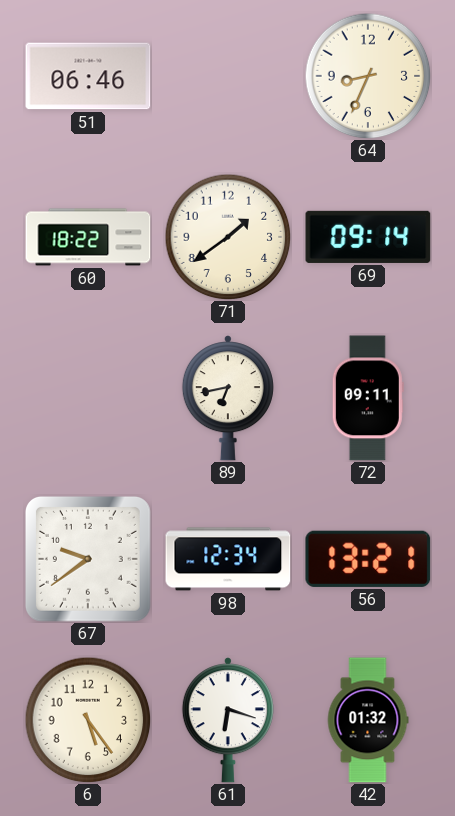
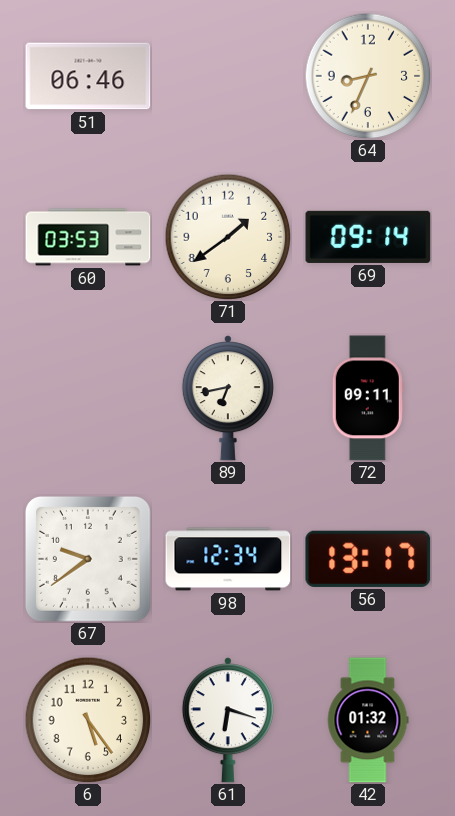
60: 18:22 -> 03:53 (88, 237)
56: 13:21 -> 13:17 (368, 559)
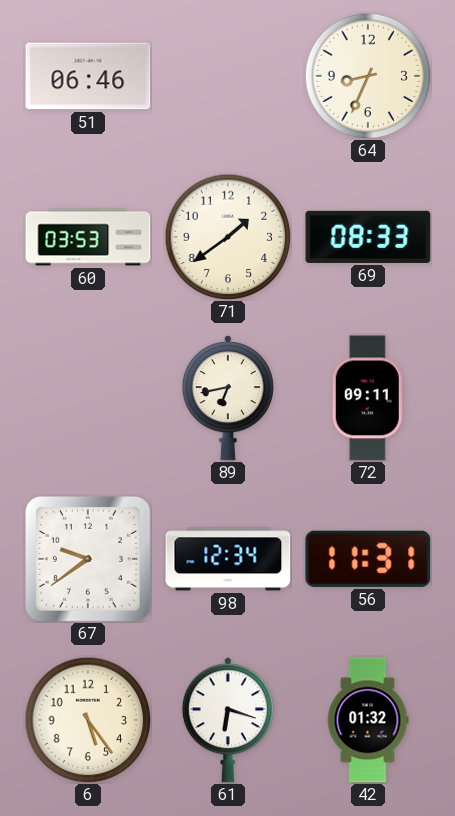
69: 09:14 -> 08:33 (368, 237)
56: 13:17 -> 11:31 (368, 559)
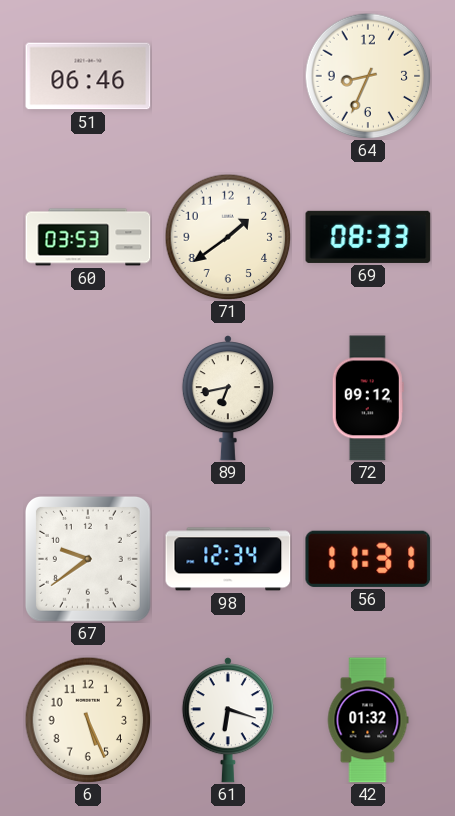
72: 09:11 -> 09:12 (368, 398)
6: 5:24 -> 5:26 (88, 720)
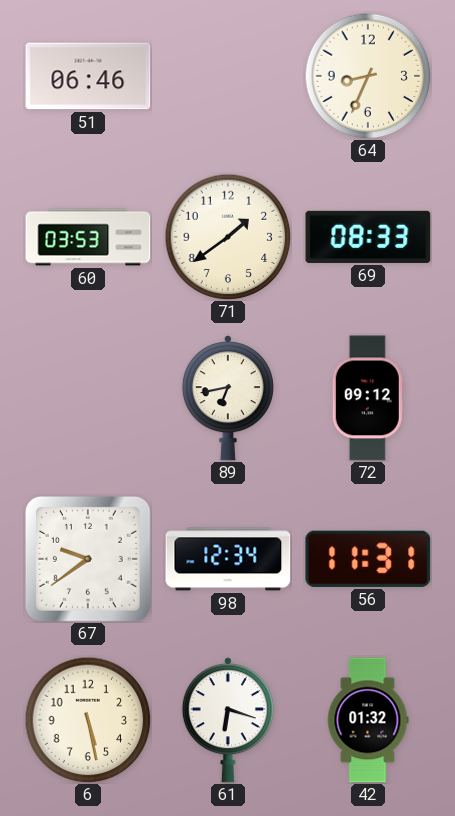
6: 5:26 -> 5:28 (88, 720)
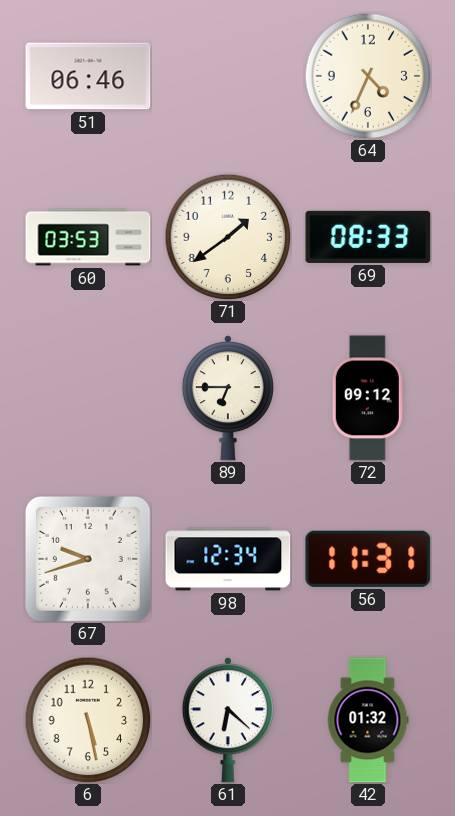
64: 8:34 -> 4:34 (368, 76)
89: 6:43 -> 6:45 (228, 398)
67: 9:39 -> 9:42 (88, 559)
61: 6:18 -> 6:22 (228, 720)
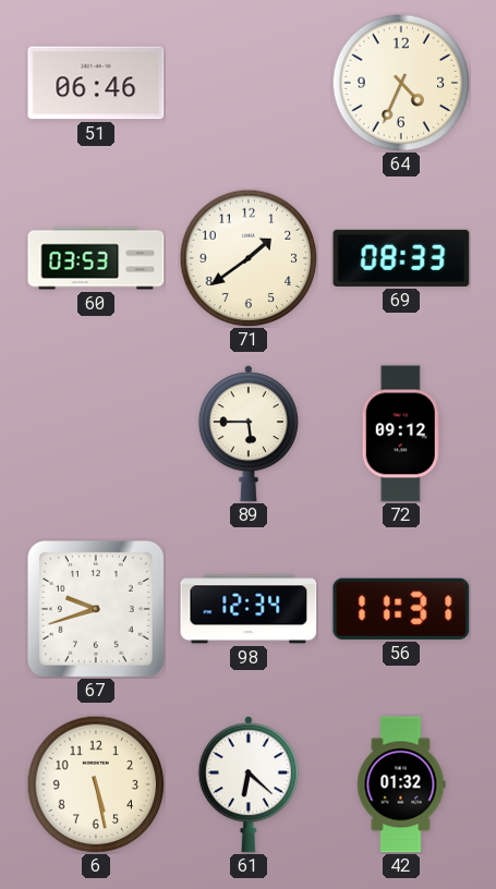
89: 6:45 -> 5:45 (249, 434)
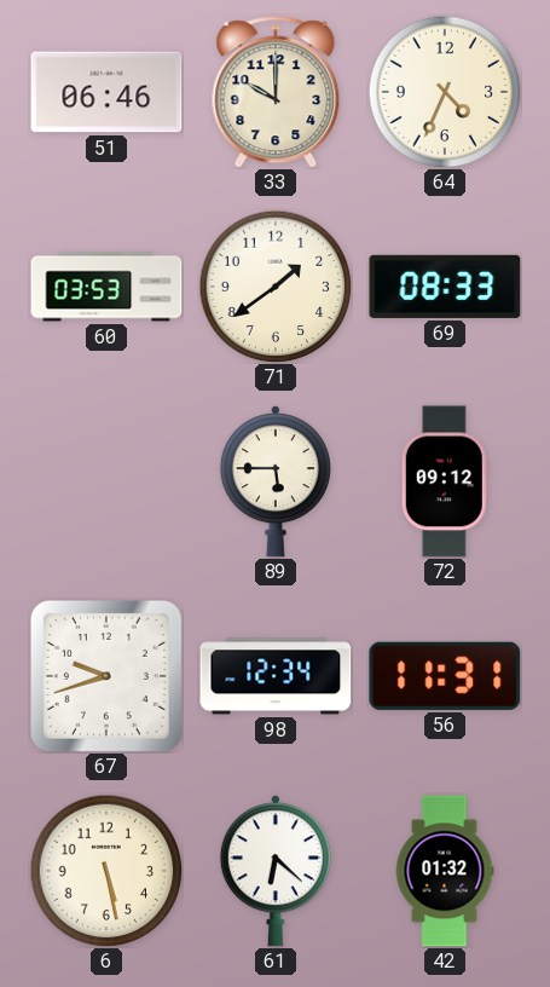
33: none -> 10:00 (276, 92)
